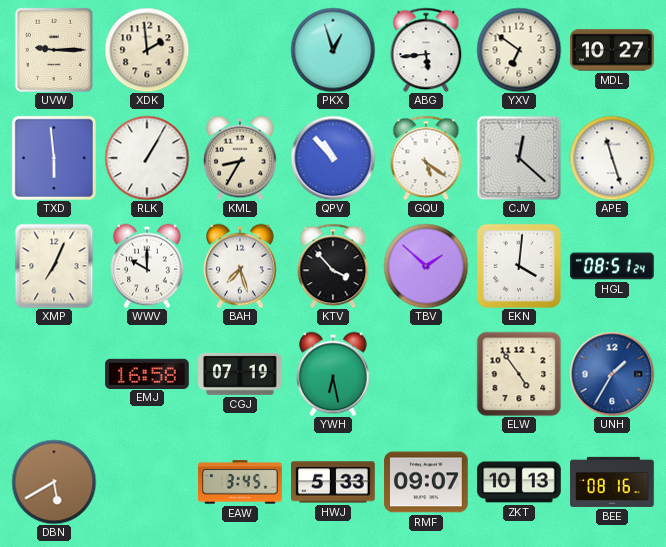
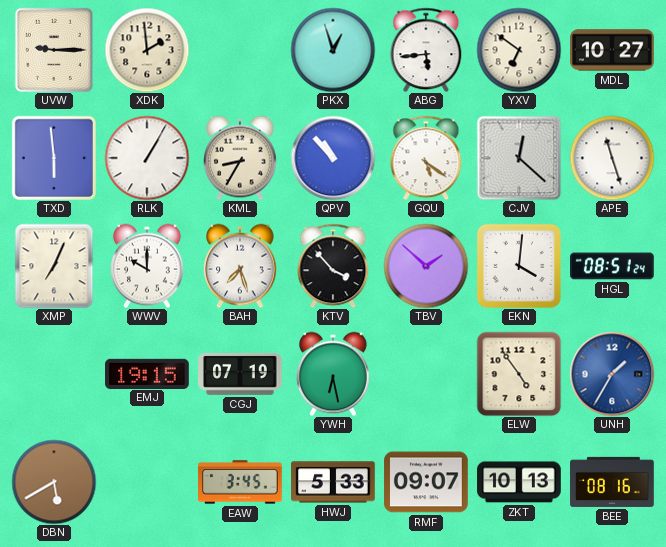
EMJ: 16:58 -> 19:15 (147, 373)
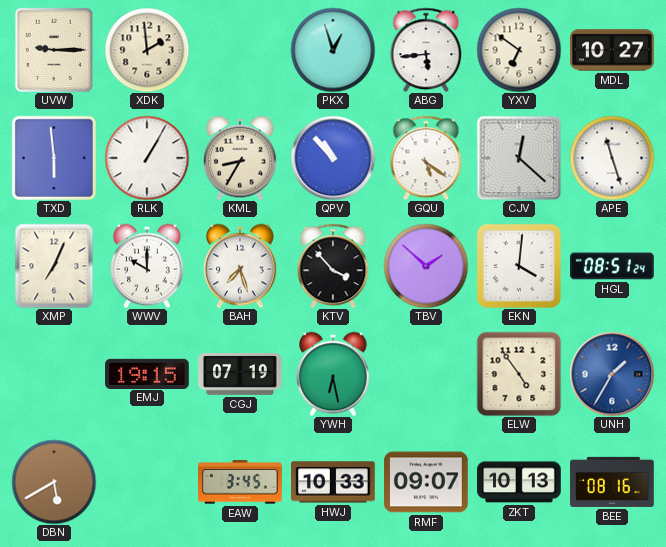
HWJ: 5:33 -> 10:33 (333, 482)
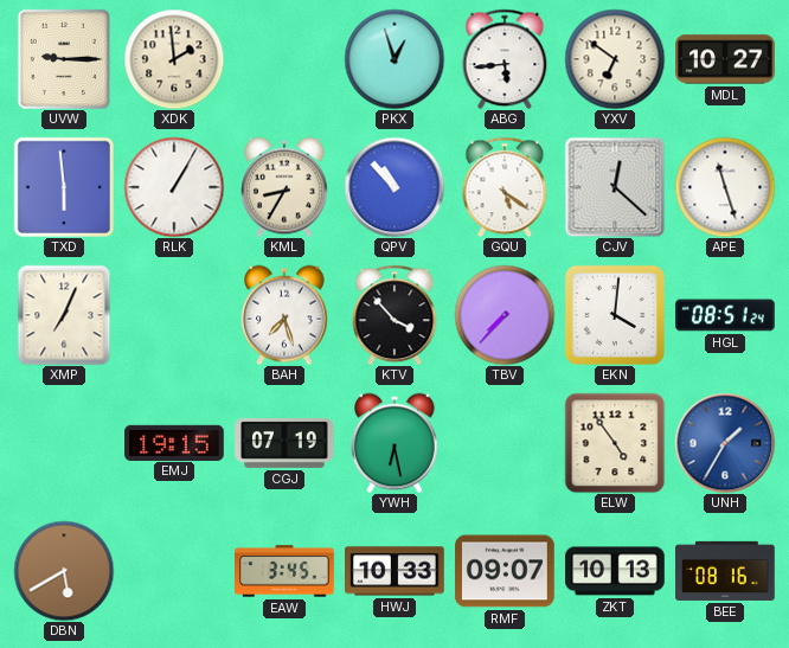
WWV: 10:00 -> none (148, 266)
TBV: 1:52 -> 7:37 (505, 315)
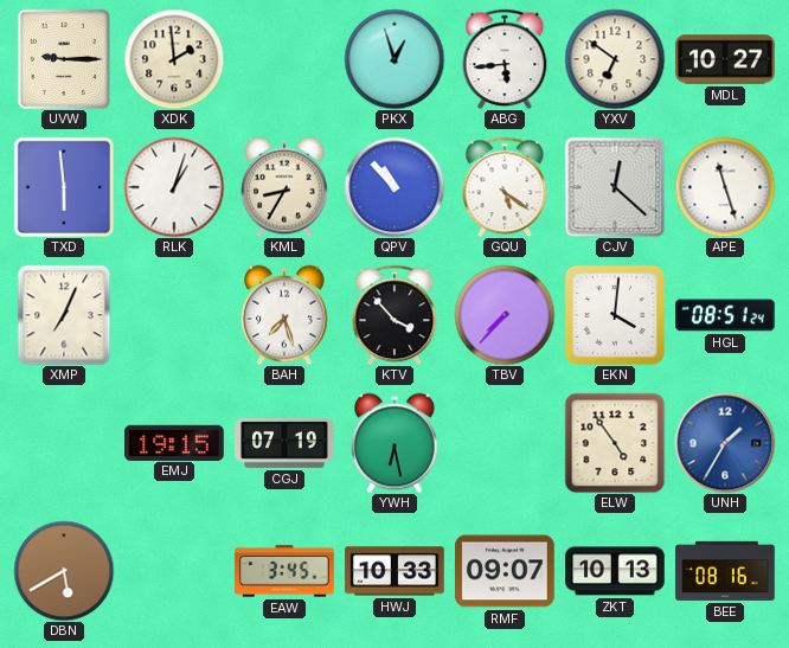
RLK: 1:05 -> 1:03 (174, 187)
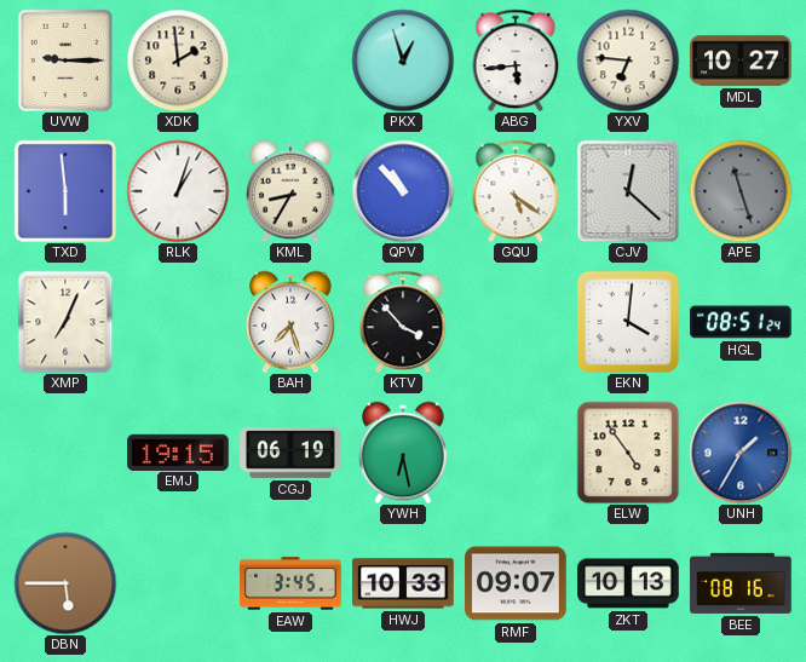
YXV: 6:51 -> 6:46 (628, 61)
APE dial: white -> grey (741, 191)
TBV: 7:37 -> none (505, 315)
CGJ: 07:19 -> 06:19 (290, 453)
DBN: 5:40 -> 5:45 (65, 583)
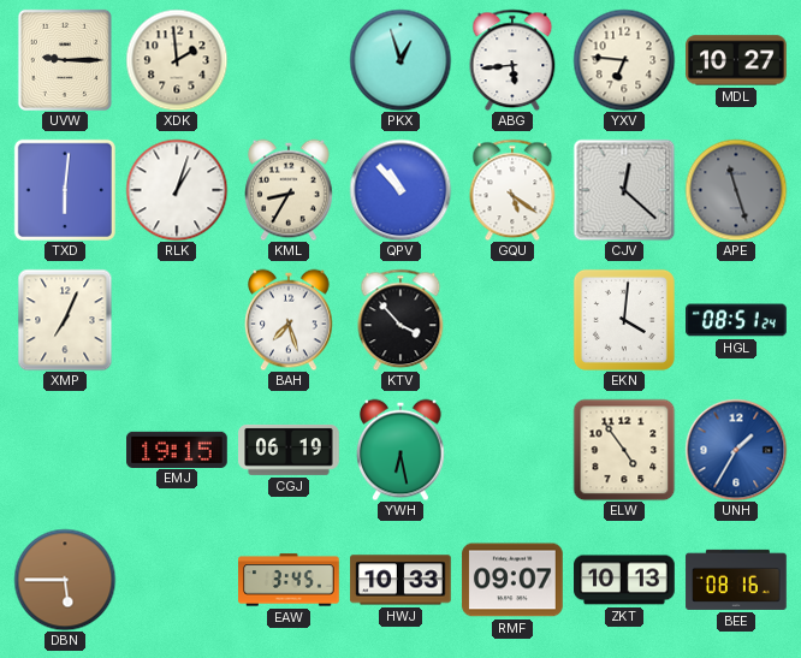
TXD: 5:59 -> 6:01 (65, 190)
